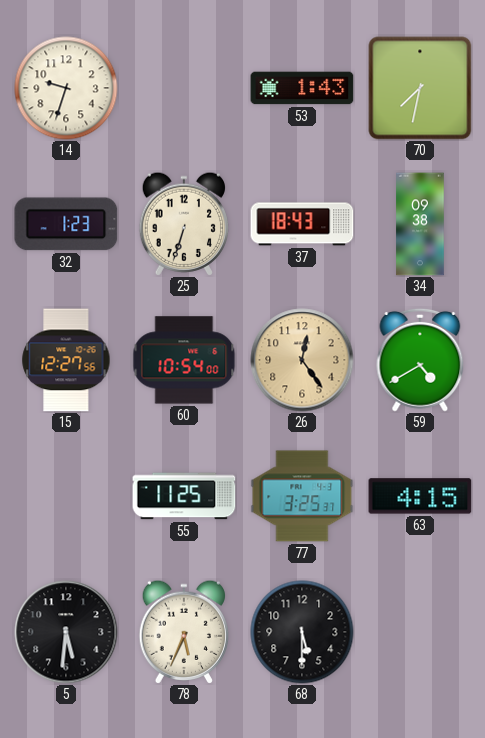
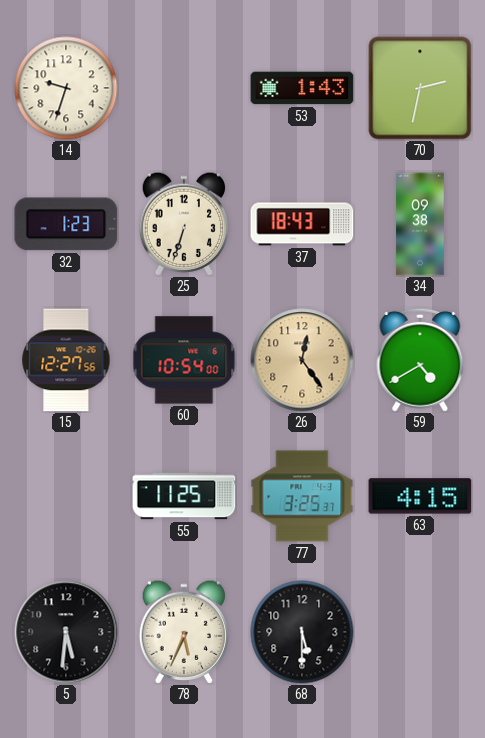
70: 7:32 -> 2:32 (420, 88)
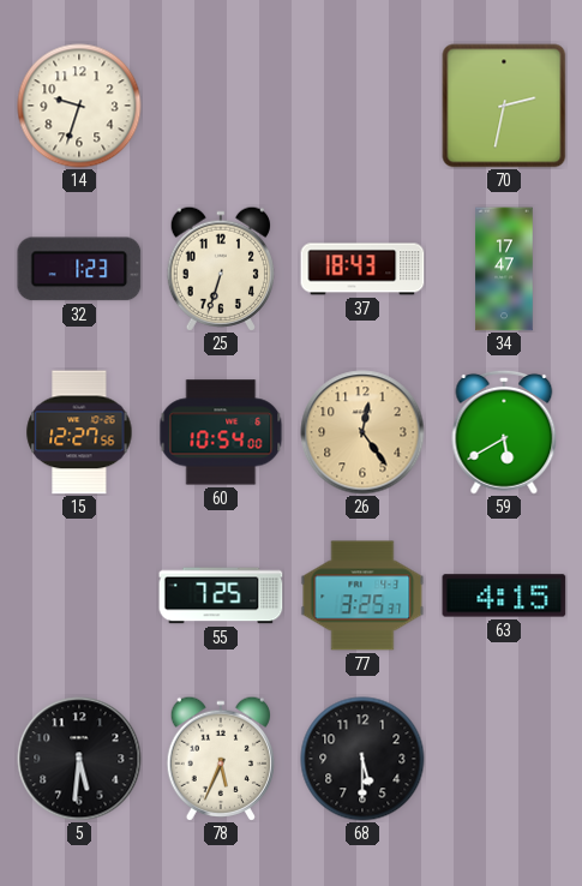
53: 1:43 -> none (302, 88)
34: 09:38 -> 17:47 (504, 269)
59: 4:40 -> 5:40 (504, 432)
55: 11:25 -> 7:25 (221, 595)
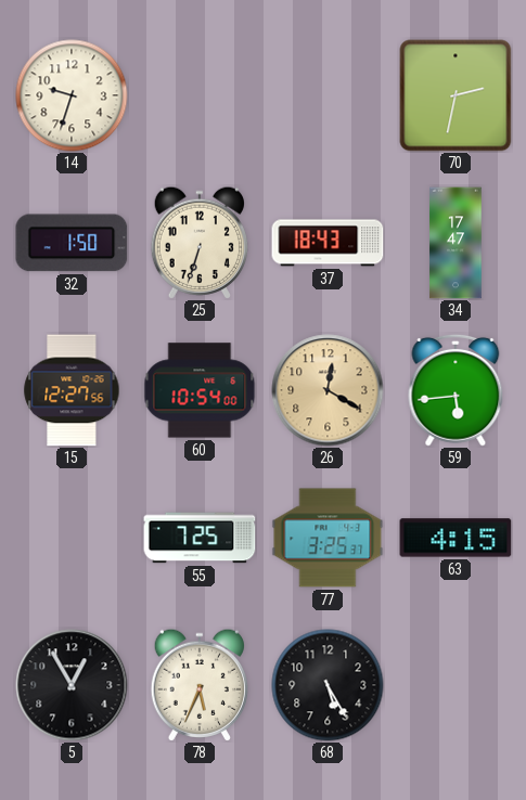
32: 1:23 -> 1:50 (72, 243)
26: 12:24 -> 12:20 (328, 390)
59: 5:40 -> 5:44 (456, 390)
5: 5:31 -> 12:55 (72, 685)
68: 5:30 -> 5:25 (328, 685)
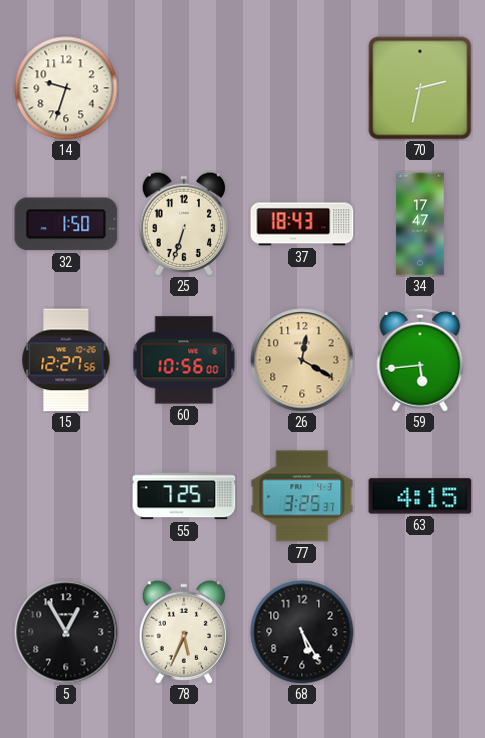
60: 10:54 -> 10:56 (184, 360)
